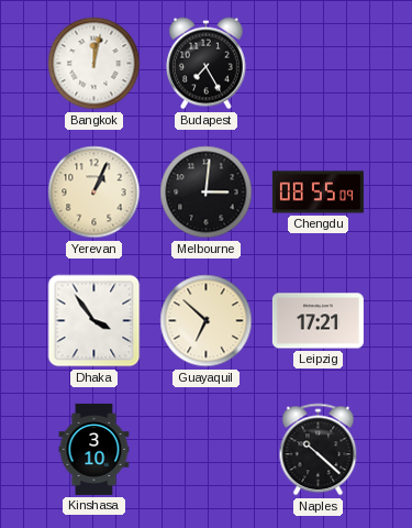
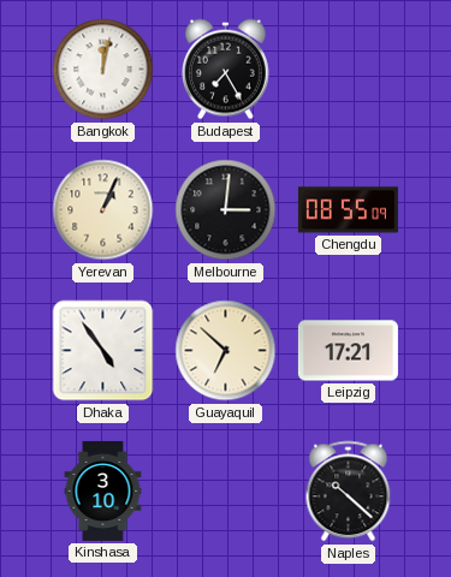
Dhaka: 3:54 -> 4:54 (103, 351)
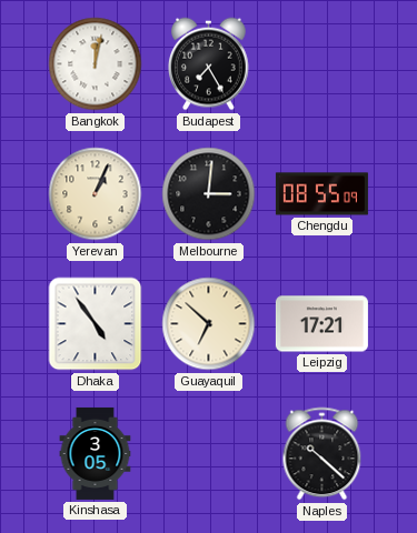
Kinshasa: 3:10 -> 3:05 (96, 453)
